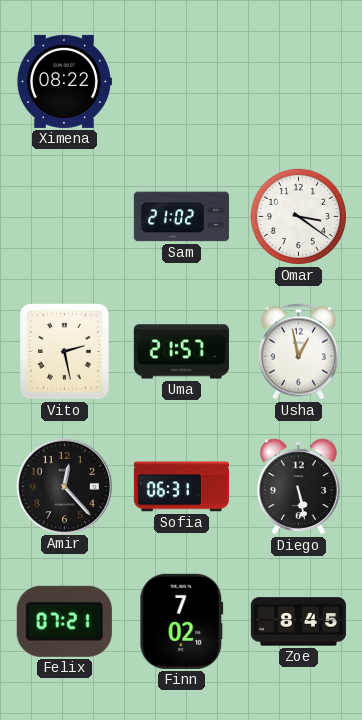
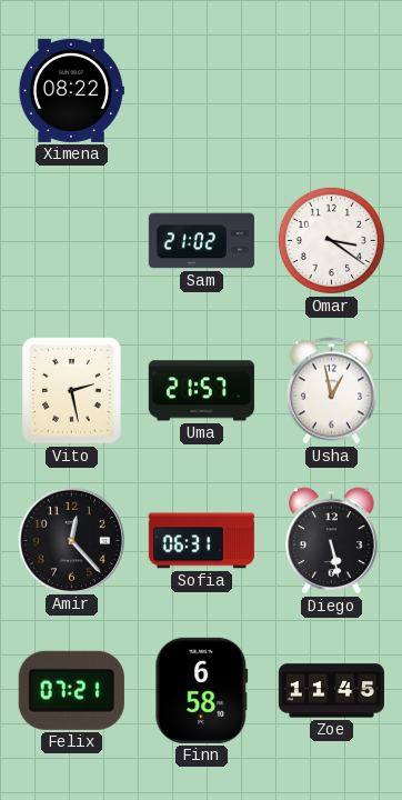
Finn: 7:02 -> 6:58 (202, 690)
Zoe: 8:45 -> 11:45 (331, 691)
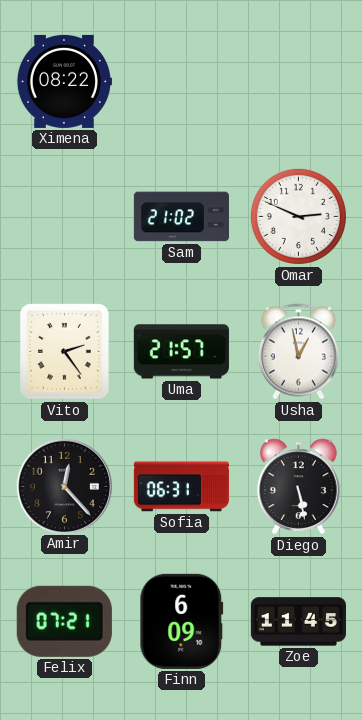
Omar: 3:21 -> 2:49 (298, 216)
Vito: 2:28 -> 2:24 (65, 352)
Finn: 6:58 -> 6:09 (182, 621)
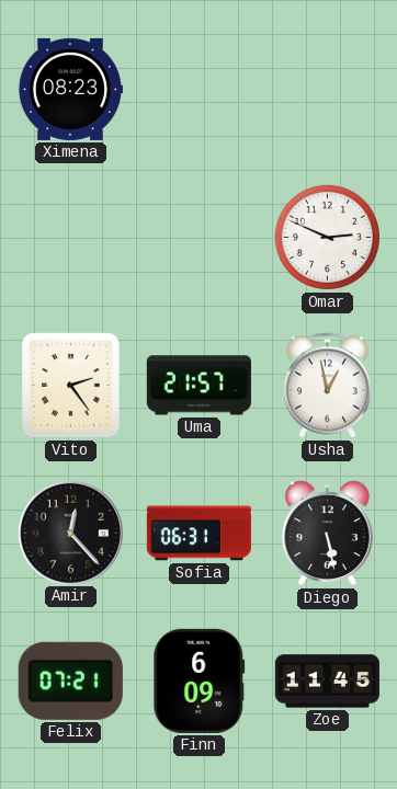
Ximena: 08:22 -> 08:23 (70, 89)
Sam: 21:02 -> none (181, 217)
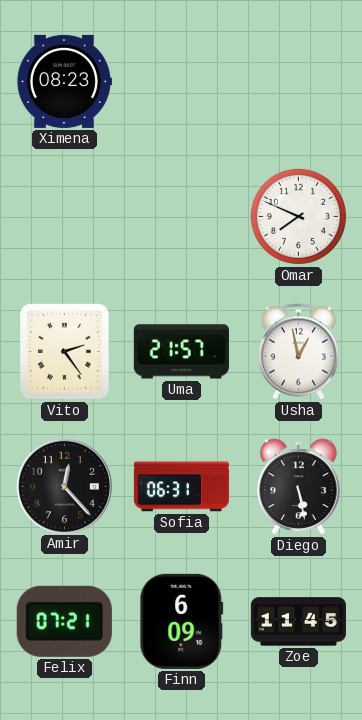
Omar: 2:49 -> 7:49 (298, 216)
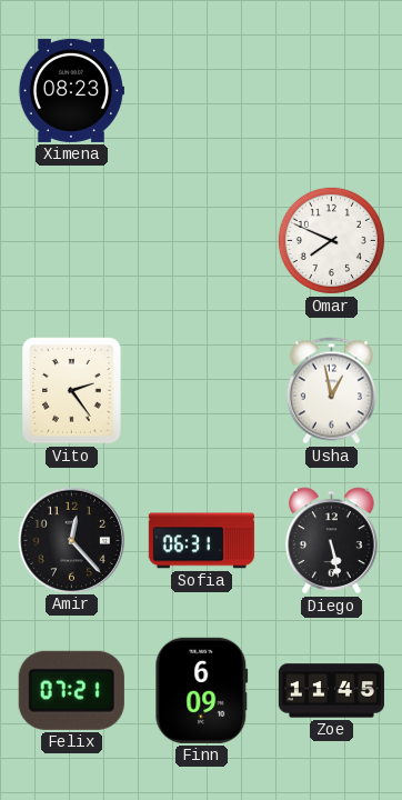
Uma: 21:57 -> none (181, 352)
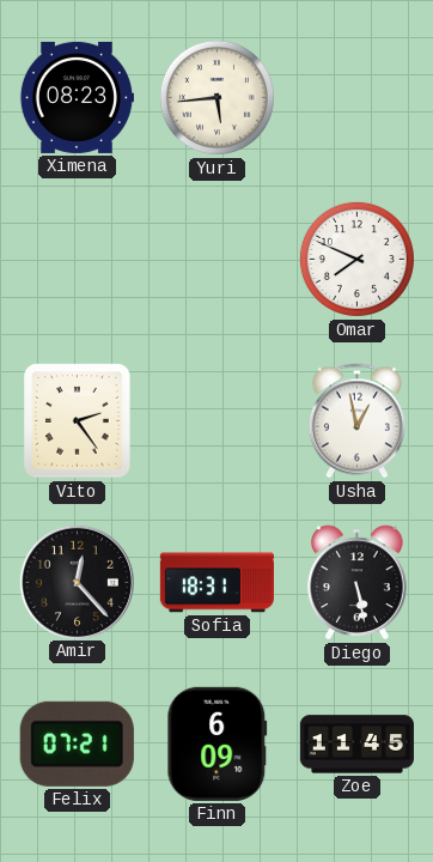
Yuri: none -> 5:44 (216, 97)
Sofia: 06:31 -> 18:31 (216, 583)
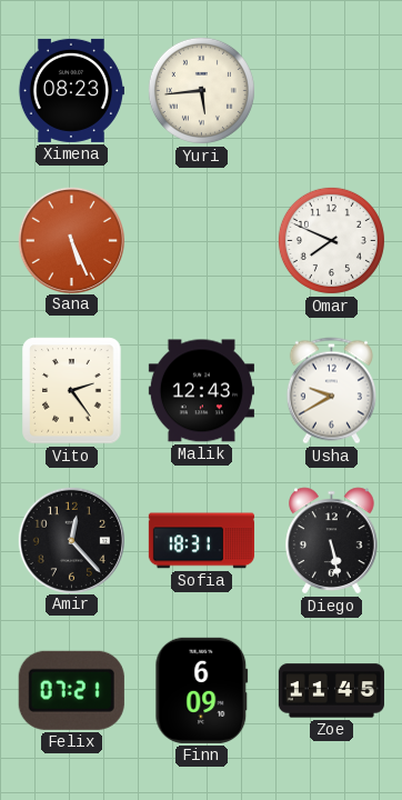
Sana: none -> 5:26 (71, 240)
Malik: none -> 12:43 (201, 391)
Usha: 12:58 -> 9:40 (331, 391)
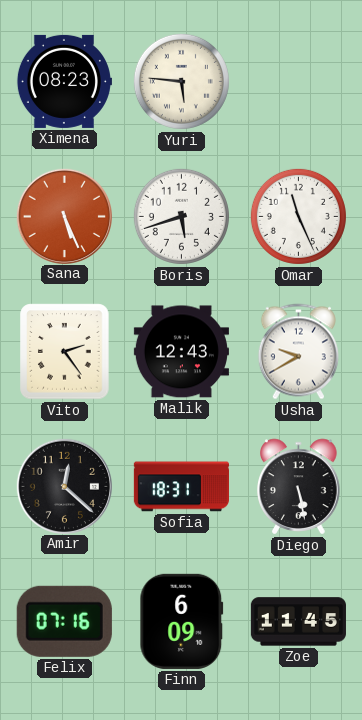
Yuri: 5:44 -> 5:46 (181, 81)
Boris: none -> 5:42 (181, 216)
Omar: 7:49 -> 11:26 (298, 216)
Amir: 12:23 -> 12:22 (64, 486)
Felix: 07:21 -> 07:16 (64, 621)
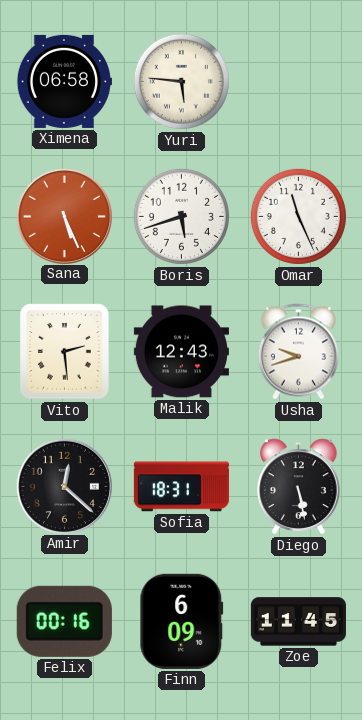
Ximena: 08:23 -> 06:58 (64, 81)
Vito: 2:24 -> 2:29 (65, 352)
Usha: 9:40 -> 9:42 (298, 352)
Felix: 07:16 -> 00:16 (64, 621)
